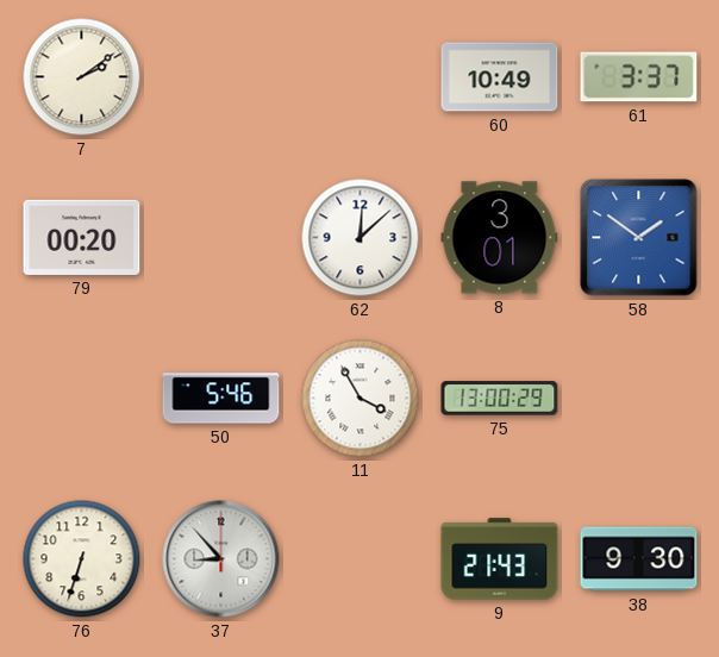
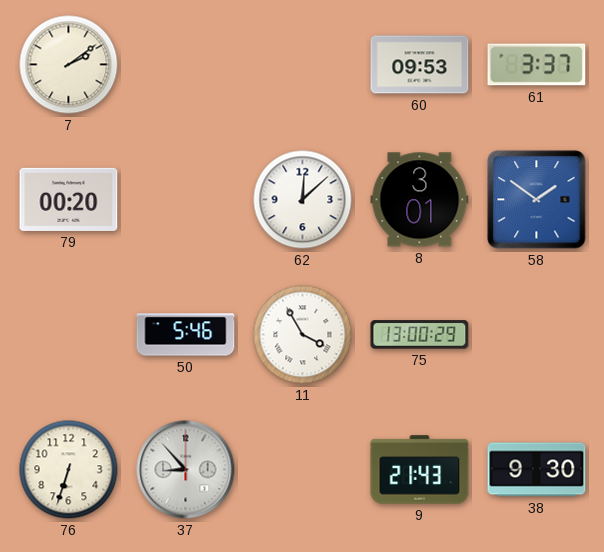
60: 10:49 -> 09:53 (420, 65)
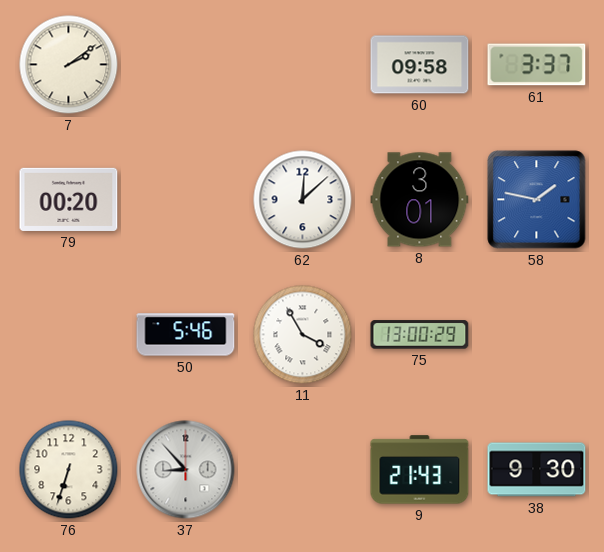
60: 09:53 -> 09:58 (420, 65)
58: 1:51 -> 1:47 (537, 200)
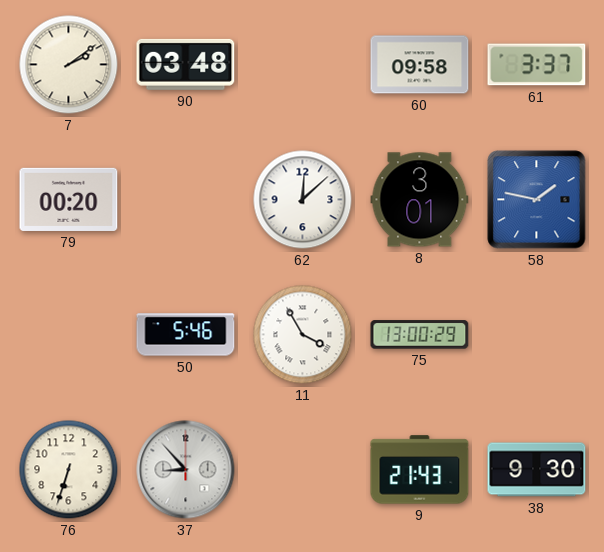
90: none -> 03:48 (186, 64)
